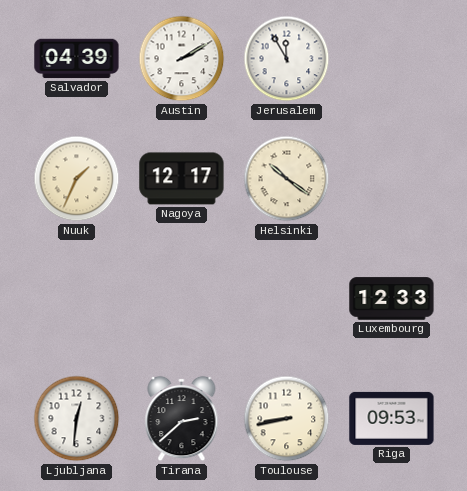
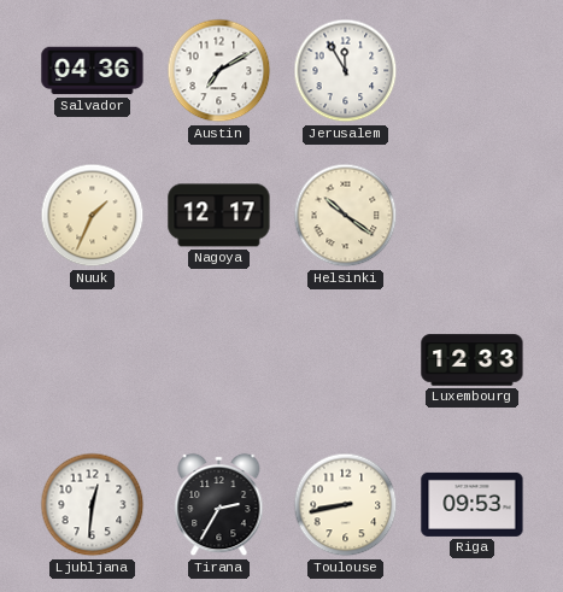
Salvador: 04:39 -> 04:36 (93, 71)
Austin: 2:10 -> 7:10 (219, 71)
Tirana: 2:38 -> 2:35 (219, 505)
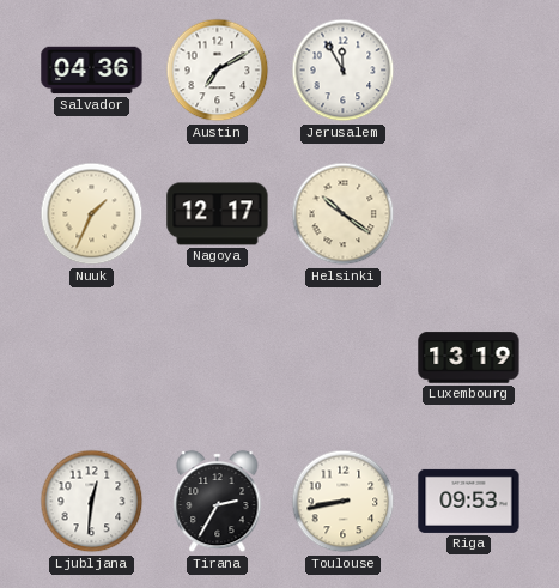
Luxembourg: 12:33 -> 13:19 (469, 358)
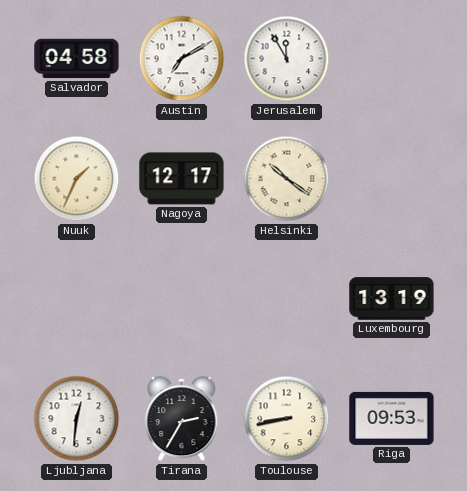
Salvador: 04:36 -> 04:58 (77, 59)
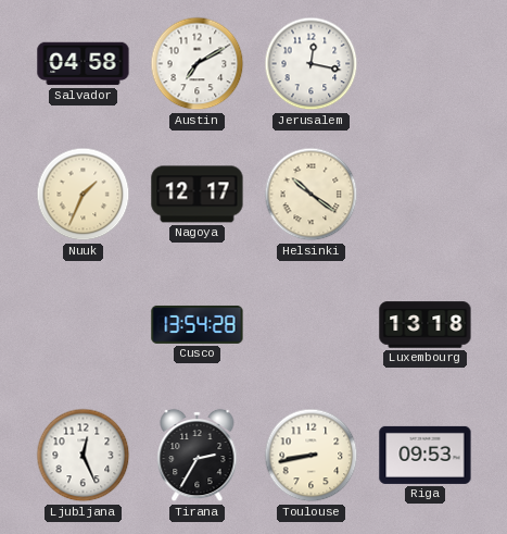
Jerusalem: 11:55 -> 12:17 (312, 64)
Cusco: none -> 13:54 (198, 324)
Luxembourg: 13:19 -> 13:18 (426, 325)
Ljubljana: 12:31 -> 12:26 (84, 456)
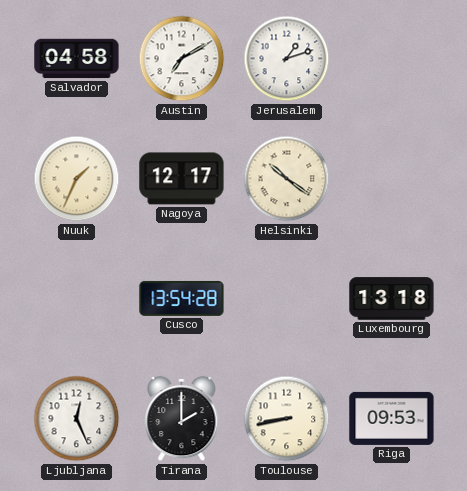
Jerusalem: 12:17 -> 1:12 (287, 59)
Tirana: 2:35 -> 2:00 (182, 419)
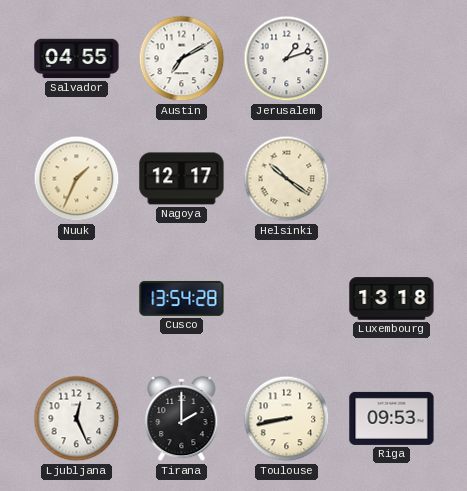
Salvador: 04:58 -> 04:55 (77, 59)
